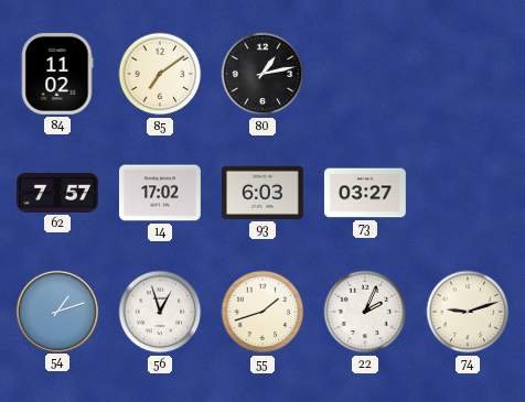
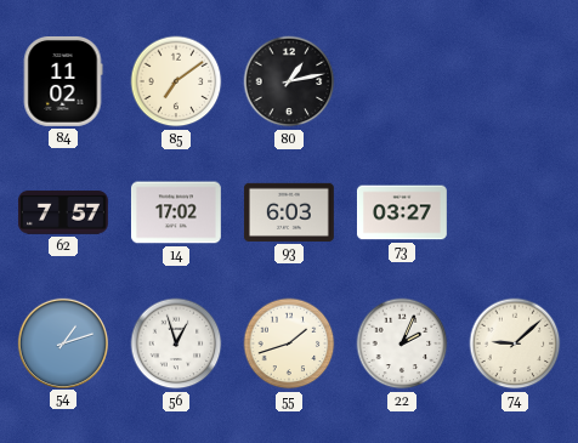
74: 9:12 -> 9:08 (515, 343)
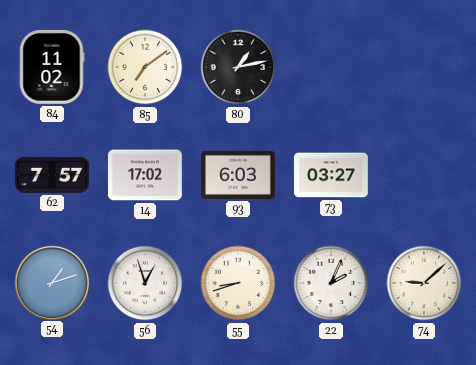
55: 1:42 -> 8:42 (238, 283)
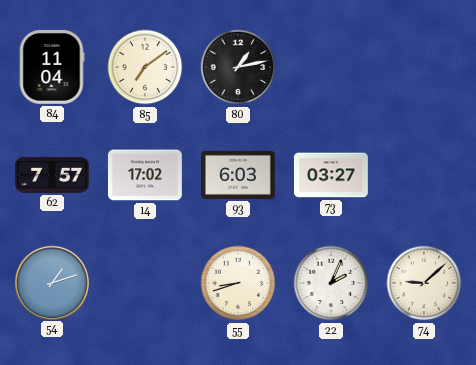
84: 11:02 -> 11:04 (52, 67)
56: 12:57 -> none (145, 283)
